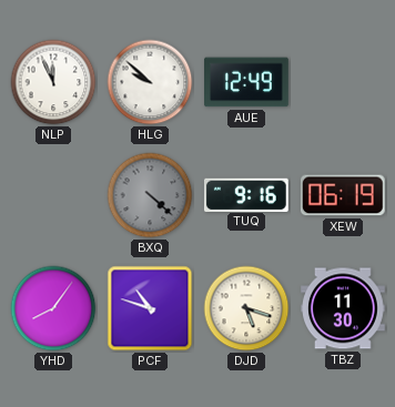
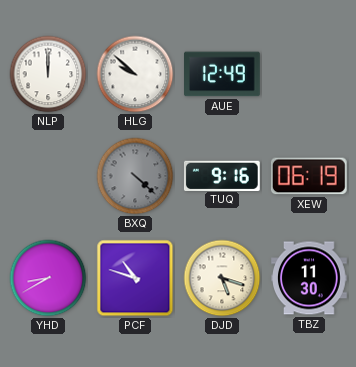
NLP: 11:56 -> 12:00 (48, 74)
YHD: 8:06 -> 8:40 (48, 278)
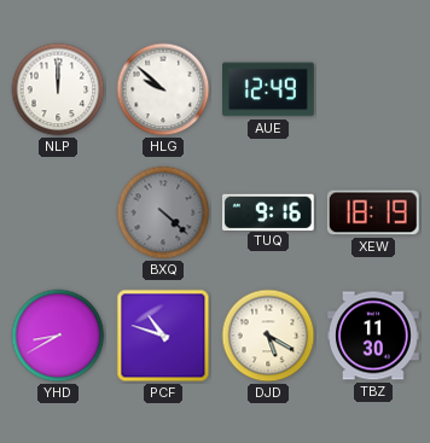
XEW: 06:19 -> 18:19 (373, 212)
DJD: 5:18 -> 5:20 (268, 336)
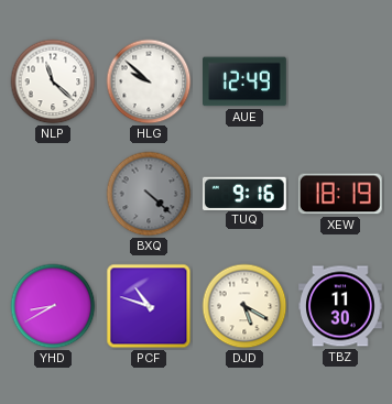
NLP: 12:00 -> 11:22 (53, 81)
